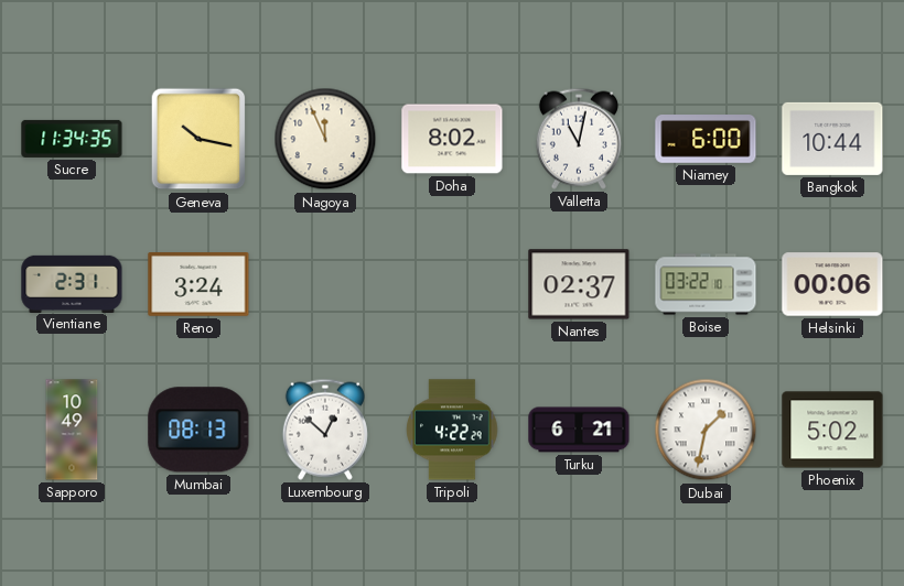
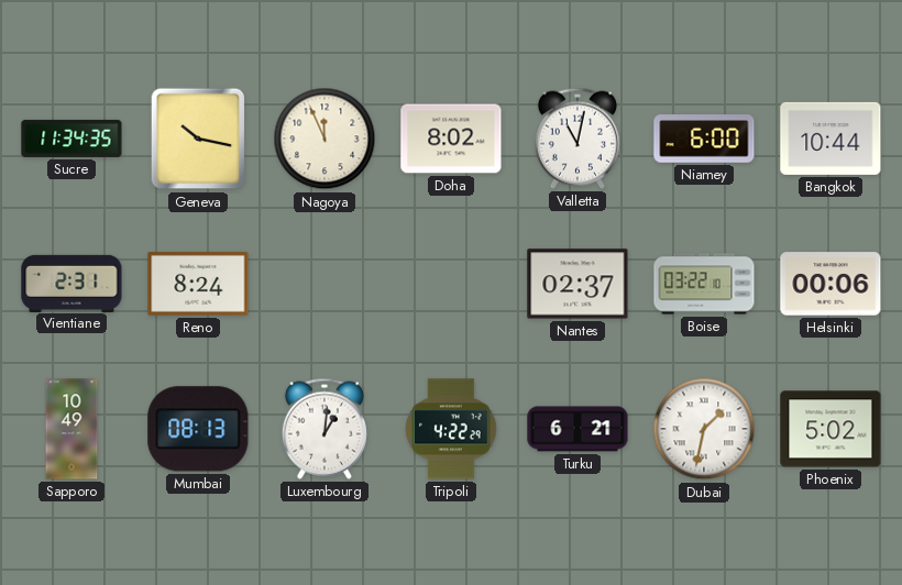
Reno: 3:24 -> 8:24 (198, 285)
Luxembourg: 12:52 -> 1:01 (324, 429)
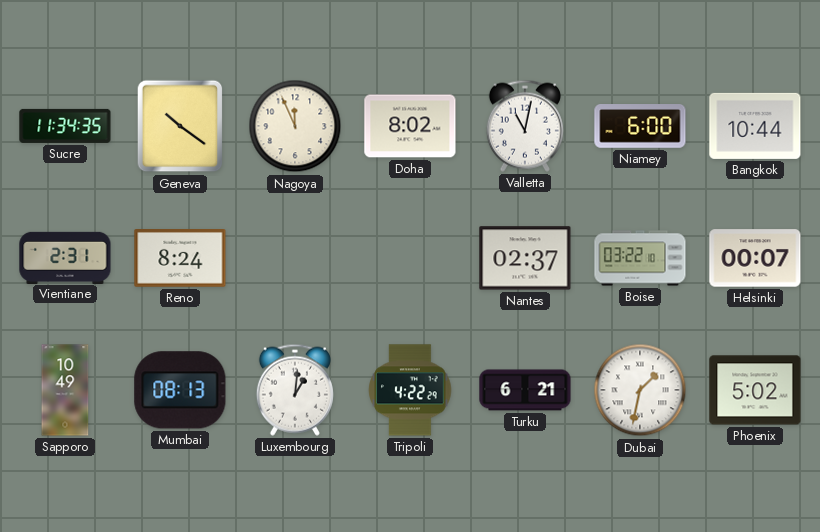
Geneva: 10:17 -> 10:21 (180, 126)
Helsinki: 00:06 -> 00:07 (755, 258)
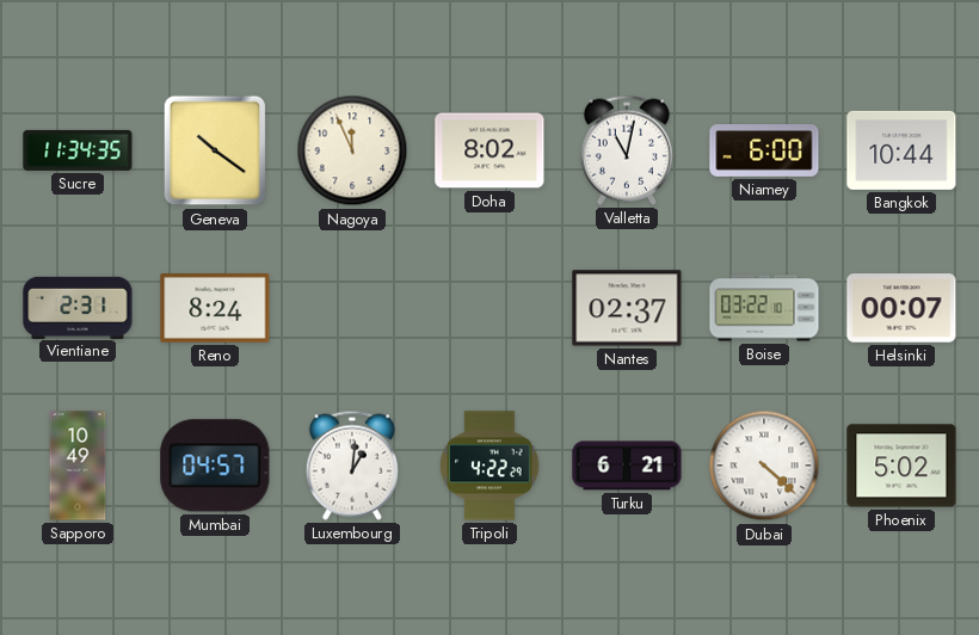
Mumbai: 08:13 -> 04:57 (215, 466)
Dubai: 1:32 -> 4:22 (764, 466)
